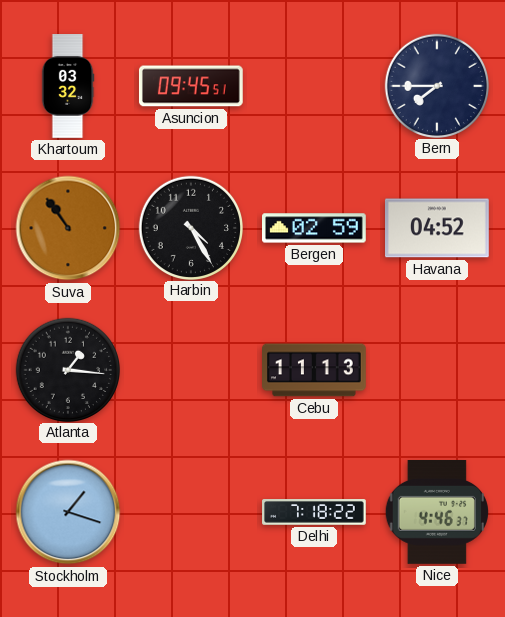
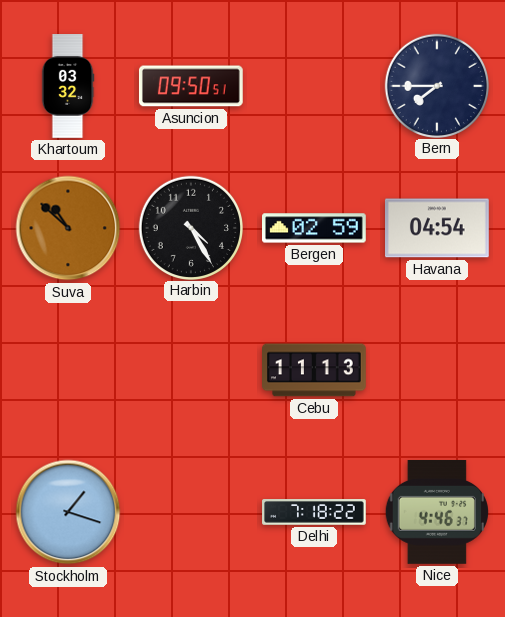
Asuncion: 09:45 -> 09:50 (191, 86)
Suva: 10:54 -> 10:52 (68, 228)
Havana: 04:52 -> 04:54 (438, 228)
Atlanta: 1:16 -> none (67, 369)
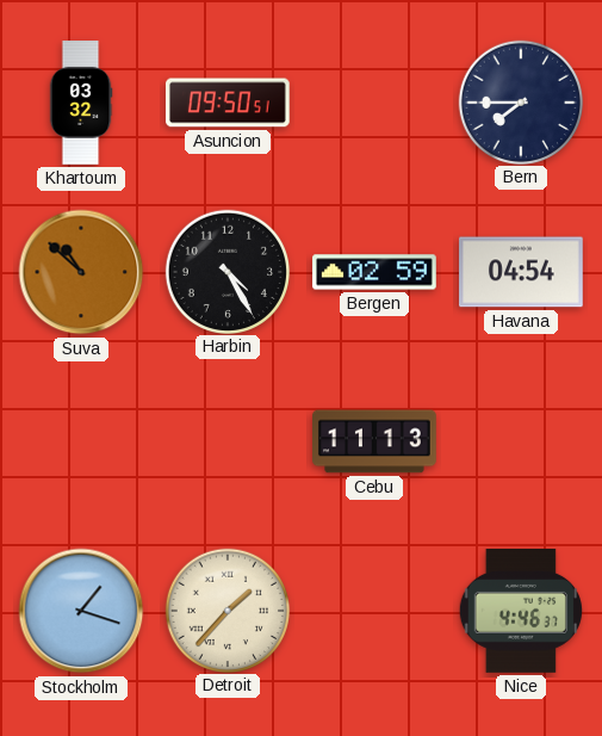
Detroit: none -> 1:37 (226, 610)
Delhi: 7:18 -> none (314, 512)
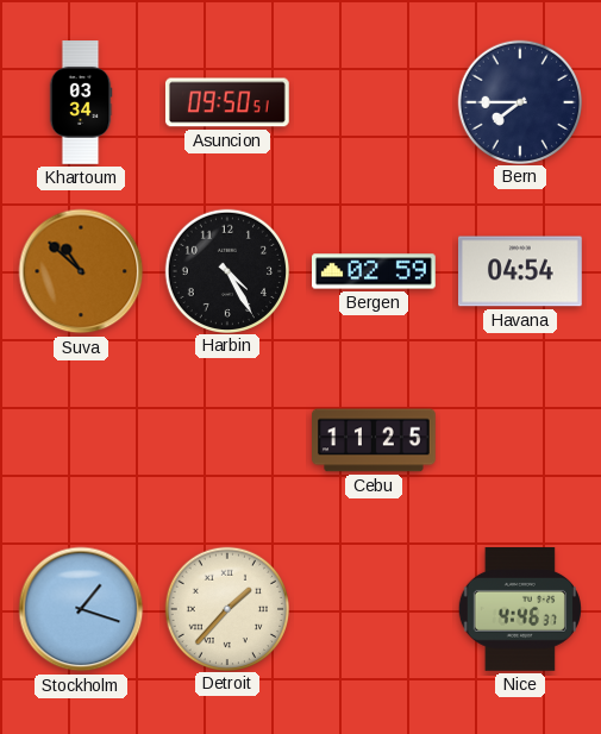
Khartoum: 03:32 -> 03:34 (81, 102)
Cebu: 11:13 -> 11:25 (375, 440)
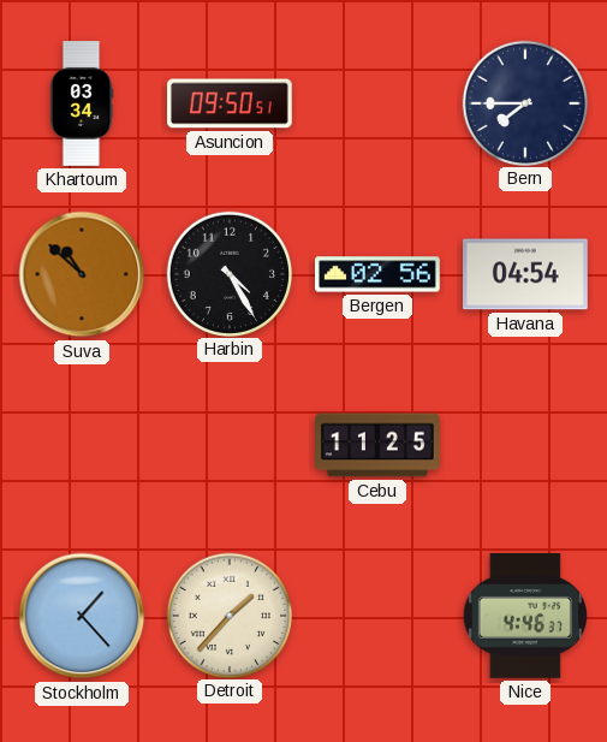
Bergen: 02:59 -> 02:56 (379, 274)
Stockholm: 1:18 -> 1:23 (82, 616)
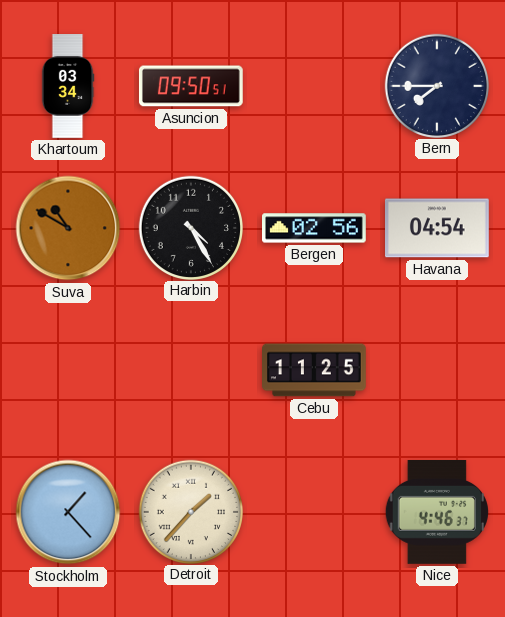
Suva: 10:52 -> 10:50 (68, 228)
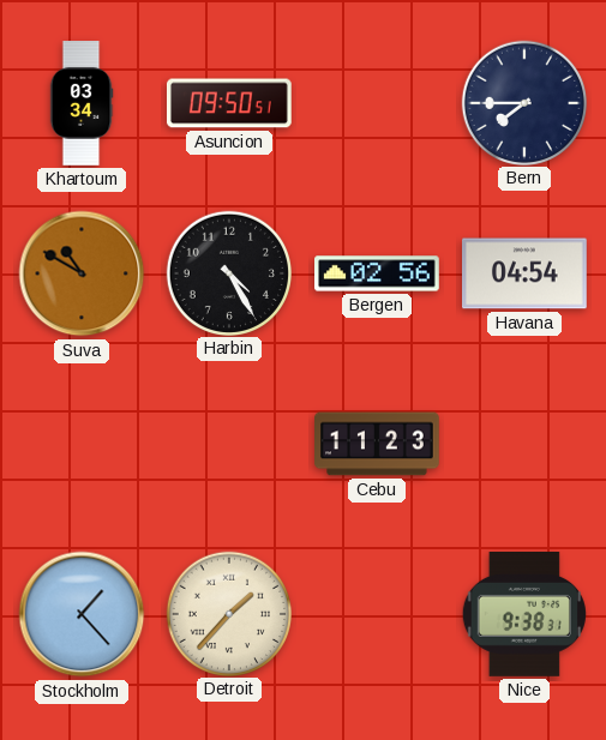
Cebu: 11:25 -> 11:23 (378, 444)
Nice: 4:46 -> 9:38 (524, 615)
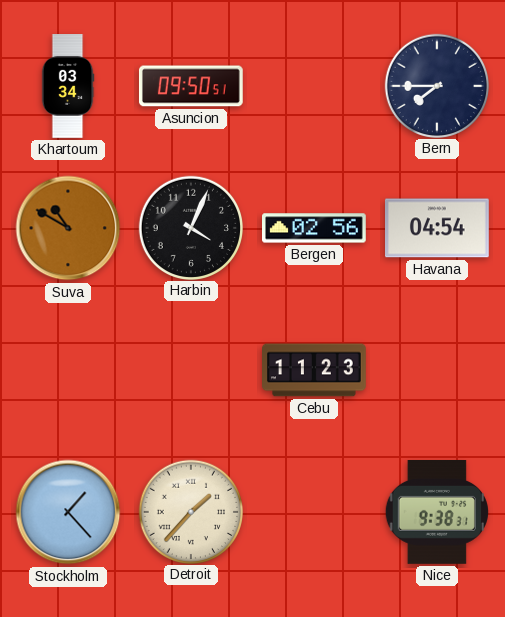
Harbin: 4:25 -> 4:04 (190, 227)
